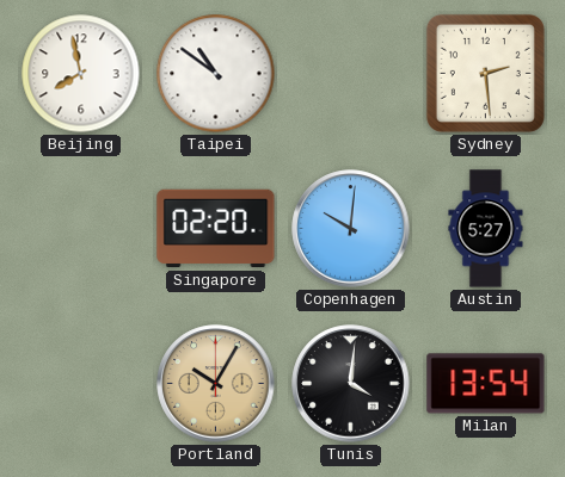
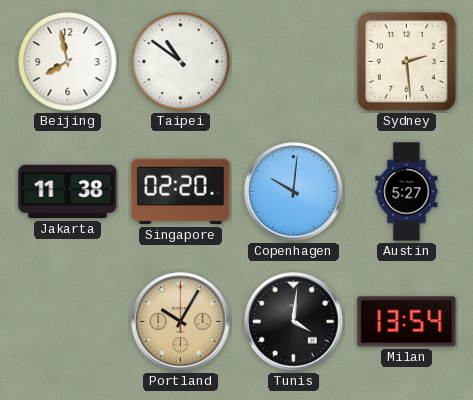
Jakarta: none -> 11:38 (68, 192)
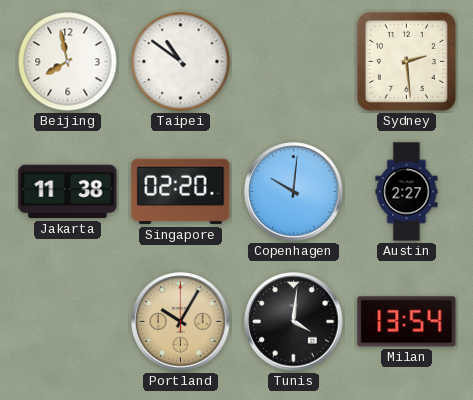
Austin: 5:27 -> 2:27 (407, 192)
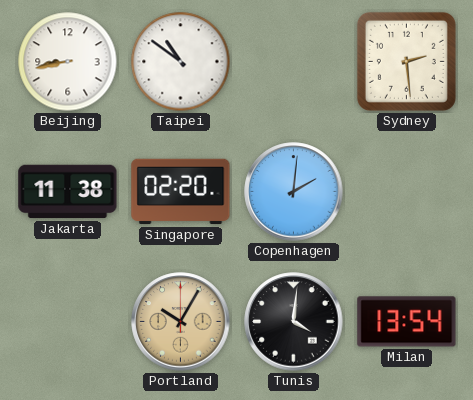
Beijing: 7:58 -> 8:43 (68, 62)
Copenhagen: 10:01 -> 2:01 (294, 192)
Austin: 2:27 -> none (407, 192)
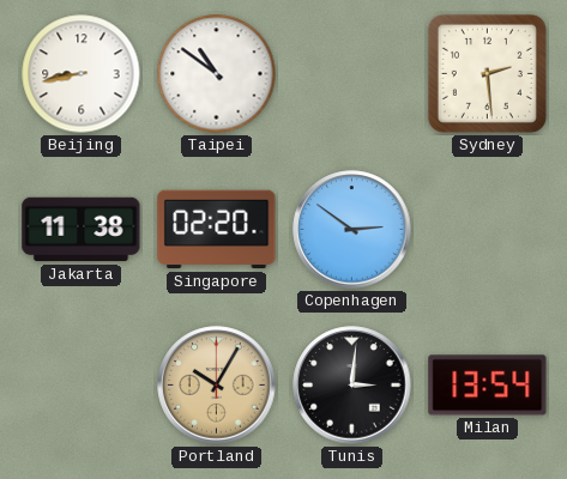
Copenhagen: 2:01 -> 2:51 (352, 230)
Tunis: 4:01 -> 3:01 (352, 386)
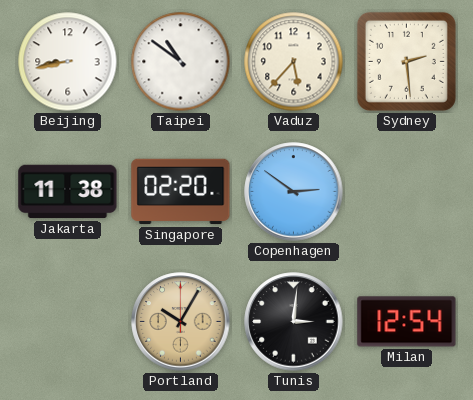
Vaduz: none -> 5:37 (294, 62)
Milan: 13:54 -> 12:54 (407, 322)
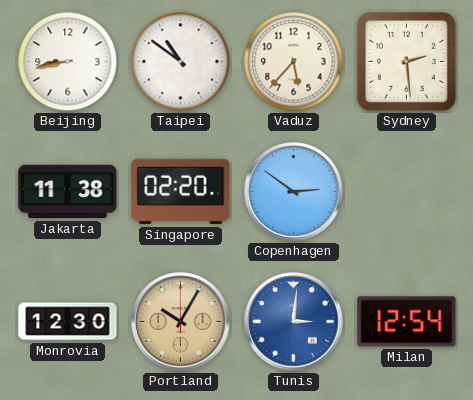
Monrovia: none -> 12:30 (68, 322)
Tunis dial: black -> blue (294, 322)
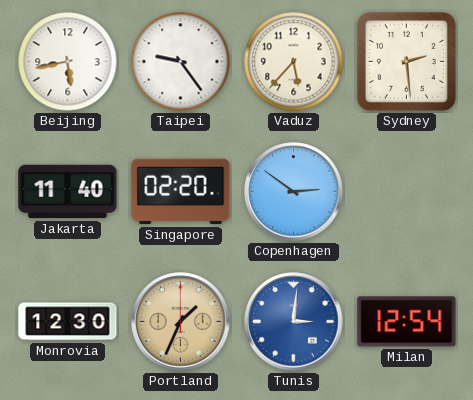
Beijing: 8:43 -> 5:43 (68, 62)
Taipei: 10:51 -> 9:24 (181, 62)
Jakarta: 11:38 -> 11:40 (68, 192)
Portland: 10:05 -> 1:34 (181, 322)
